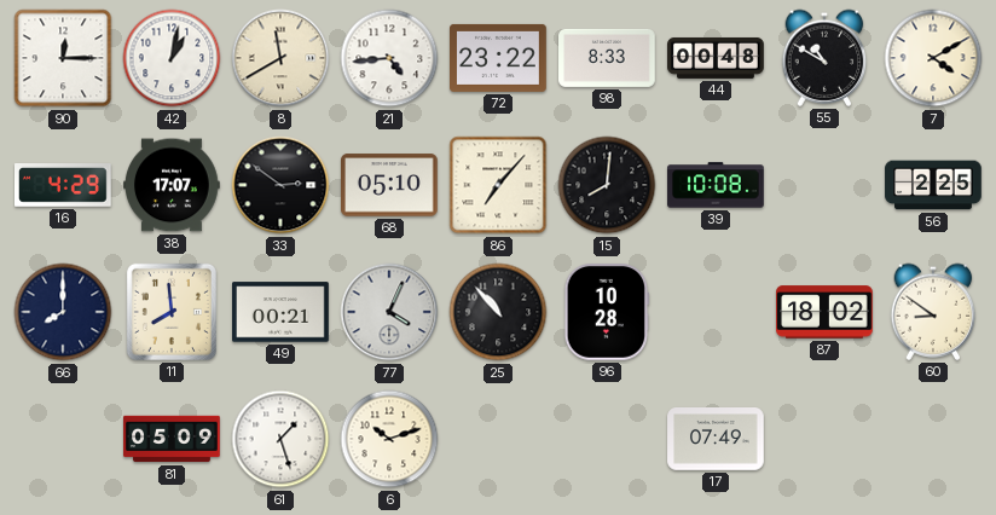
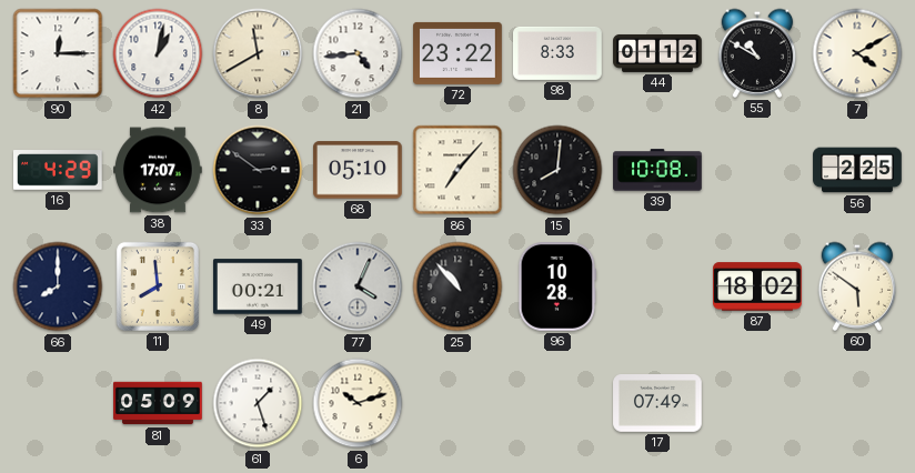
44: 00:48 -> 01:12 (657, 53)
60: 8:51 -> 5:51 (857, 286)
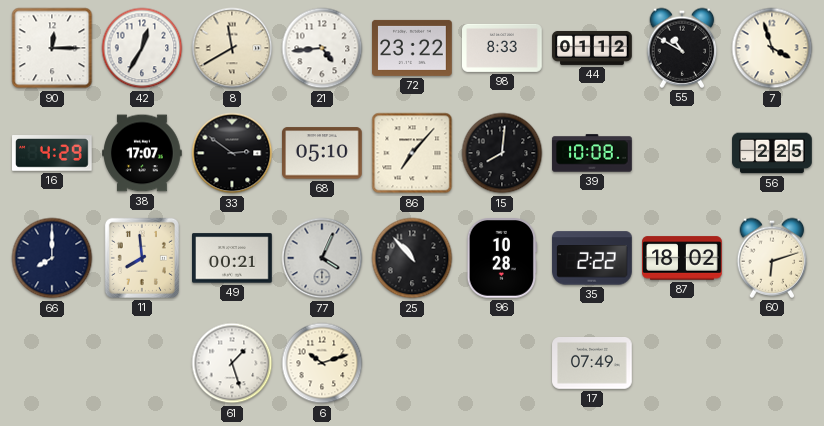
42: 1:02 -> 12:35 (142, 48)
7: 4:10 -> 3:57 (772, 48)
35: none -> 2:22 (592, 258)
60: 5:51 -> 6:12 (772, 258)
81: 05:09 -> none (158, 403)
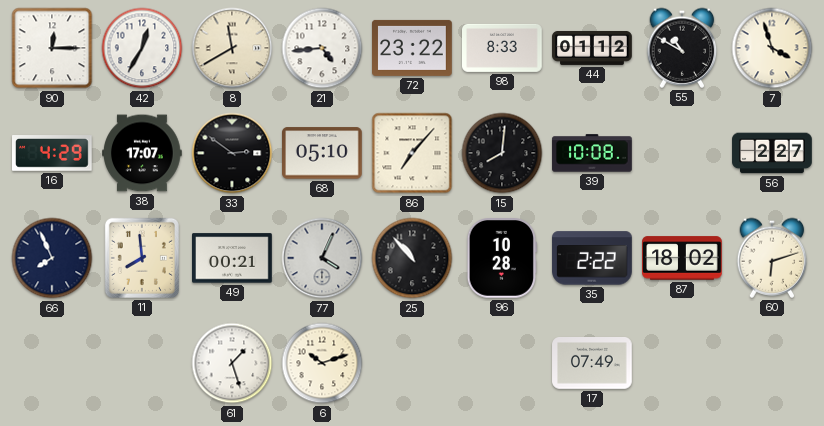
56: 2:25 -> 2:27 (772, 153)
66: 8:00 -> 7:56 (52, 258)
